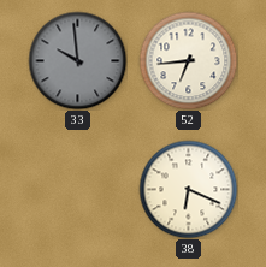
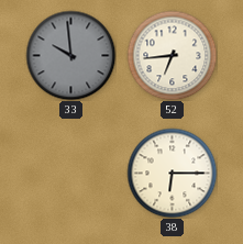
38: 6:19 -> 6:15 (172, 173)
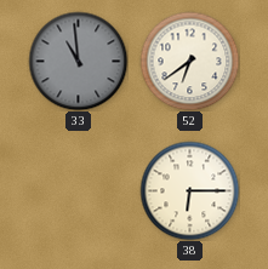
33: 9:59 -> 10:59 (78, 61)
52: 6:44 -> 6:39 (189, 61)
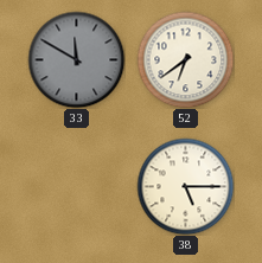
33: 10:59 -> 11:50 (76, 59)
38: 6:15 -> 5:15 (185, 186)
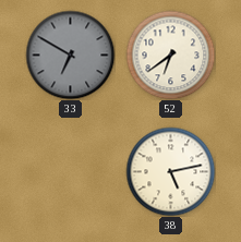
33: 11:50 -> 6:50 (70, 55)
38: 5:15 -> 5:13 (170, 171)
